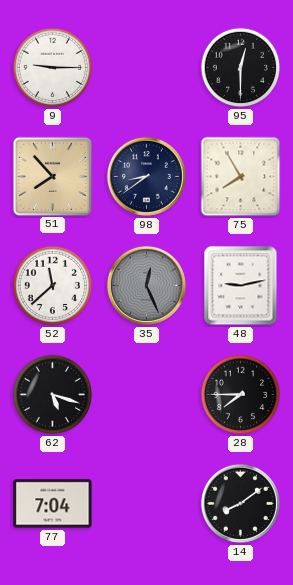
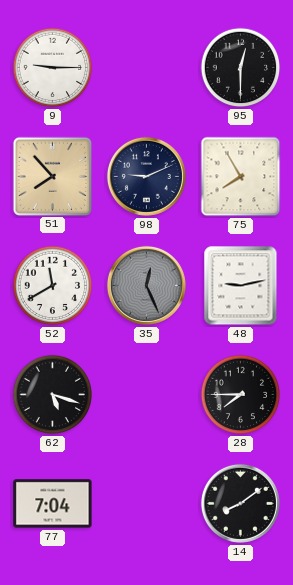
98: 8:39 -> 9:11 (146, 176)
52: 11:38 -> 11:40 (53, 286)
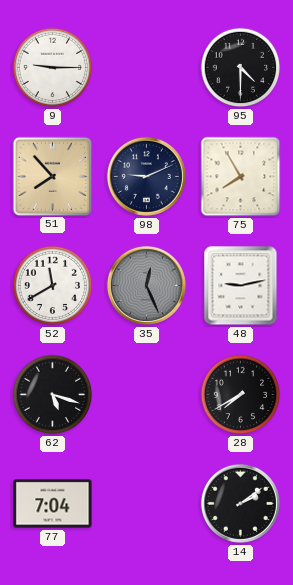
95: 12:30 -> 4:30 (241, 68)
28: 7:45 -> 7:40 (241, 395)
14: 8:09 -> 2:09 (240, 503)
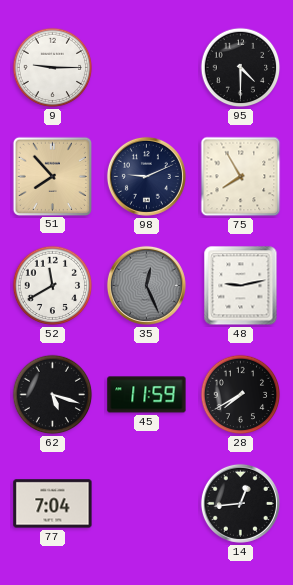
45: none -> 11:59 (147, 395)
14: 2:09 -> 12:44 (240, 503)
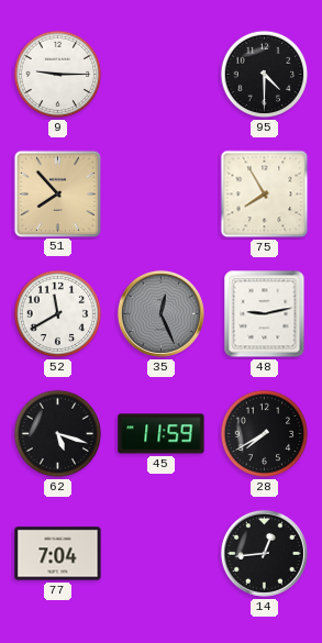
98: 9:11 -> none (146, 176)
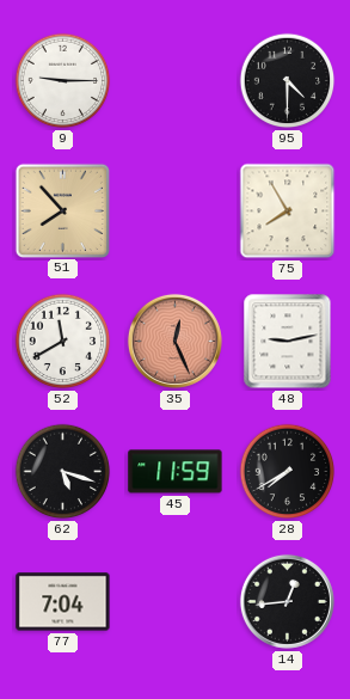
35 dial: grey -> salmon (174, 341)
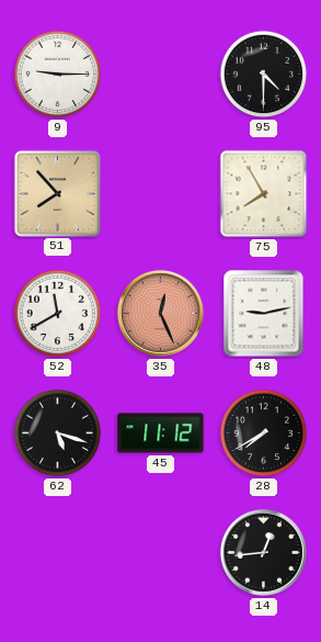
45: 11:59 -> 11:12 (161, 433)
77: 7:04 -> none (63, 602)
